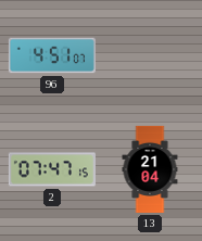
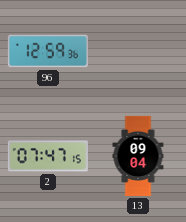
96: 4:51 -> 12:59 (48, 51)
13: 21:04 -> 09:04 (138, 156)
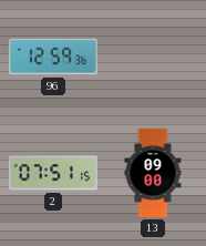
2: 07:47 -> 07:51 (53, 173)
13: 09:04 -> 09:00 (153, 173)
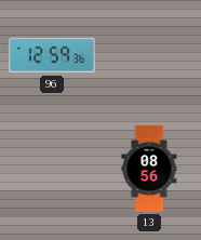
2: 07:51 -> none (53, 173)
13: 09:00 -> 08:56 (149, 169)
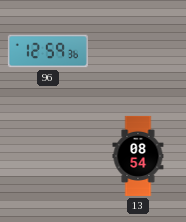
13: 08:56 -> 08:54 (138, 156)
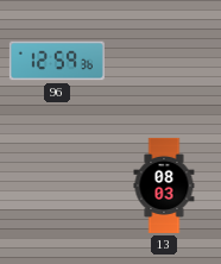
13: 08:54 -> 08:03 (164, 186)
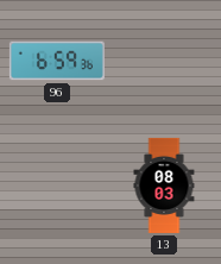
96: 12:59 -> 6:59 (57, 61)
